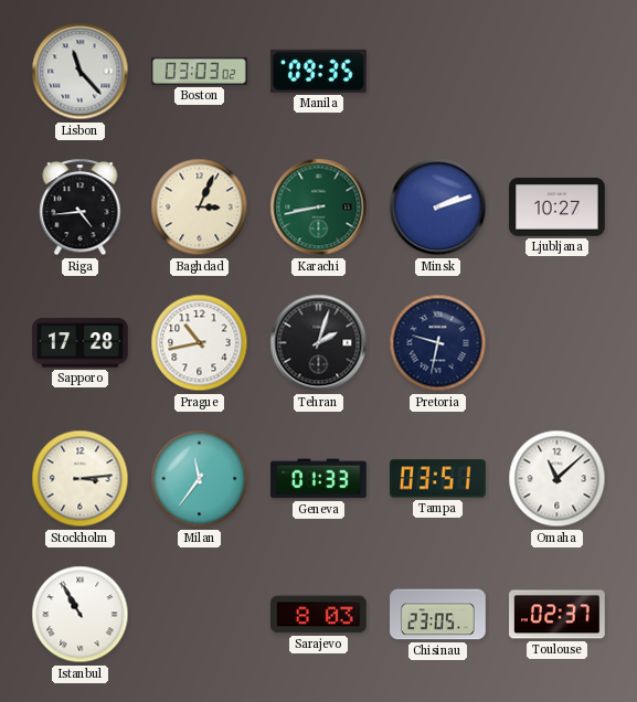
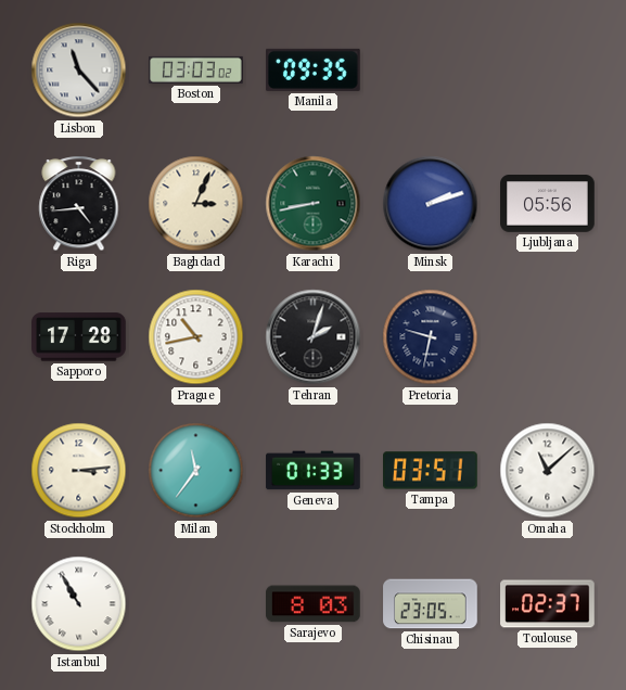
Ljubljana: 10:27 -> 05:56 (548, 204)
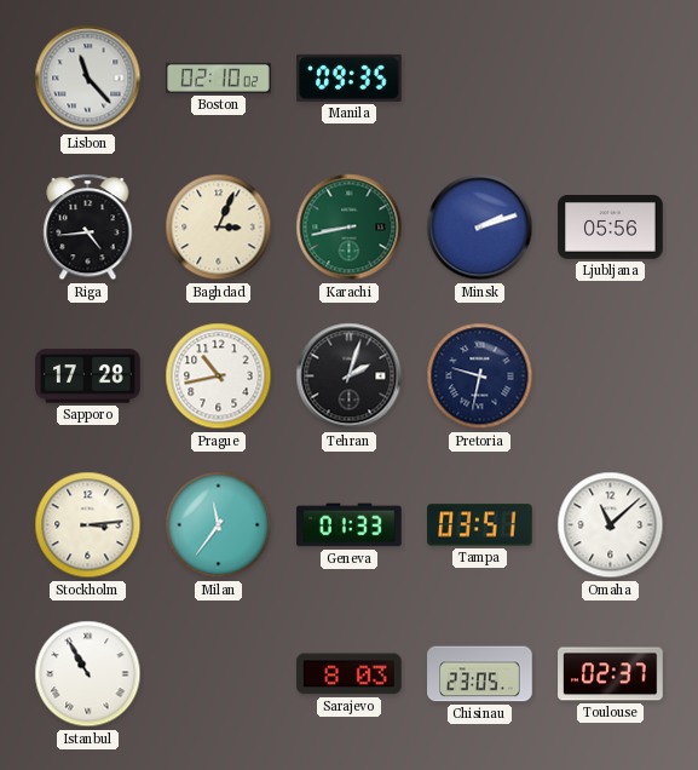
Boston: 03:03 -> 02:10 (219, 77)
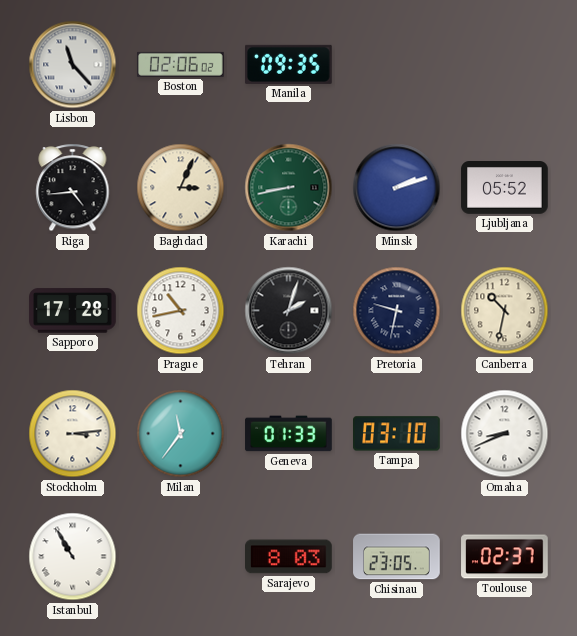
Boston: 02:10 -> 02:06 (181, 64)
Ljubljana: 05:56 -> 05:52 (505, 188)
Canberra: none -> 10:32 (505, 311)
Tampa: 03:51 -> 03:10 (397, 434)
Omaha: 11:08 -> 8:41 (505, 434)
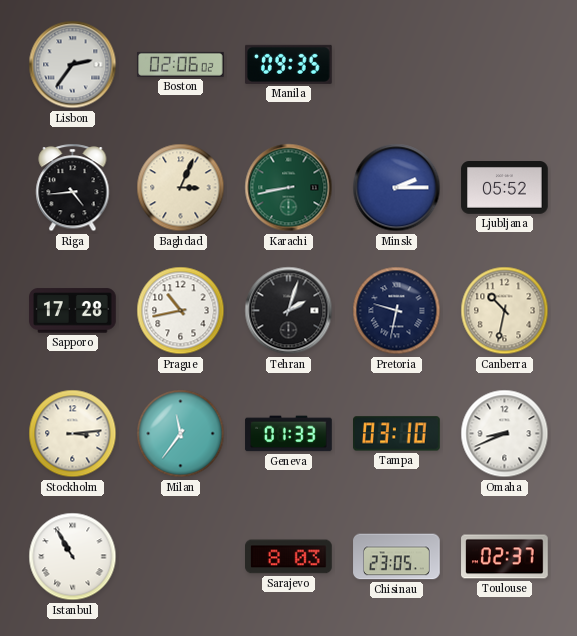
Lisbon: 11:23 -> 2:36 (73, 65)
Minsk: 2:12 -> 2:15 (397, 188)
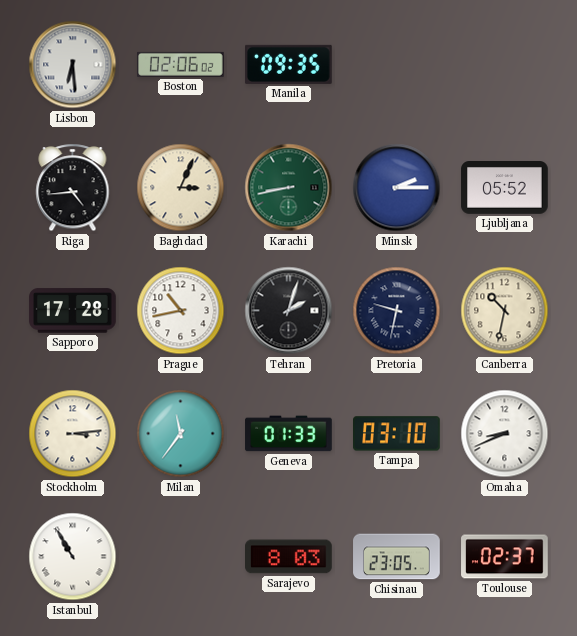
Lisbon: 2:36 -> 6:29 (73, 65)
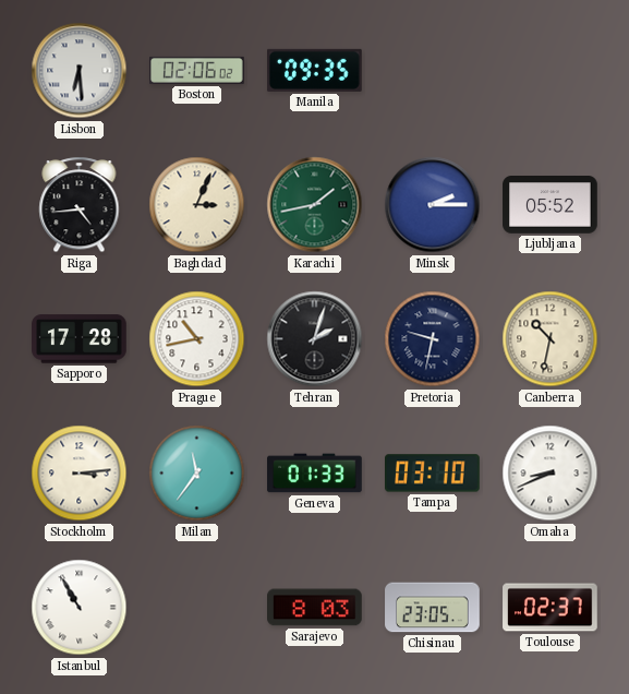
Karachi: 8:43 -> 1:43 (315, 205)
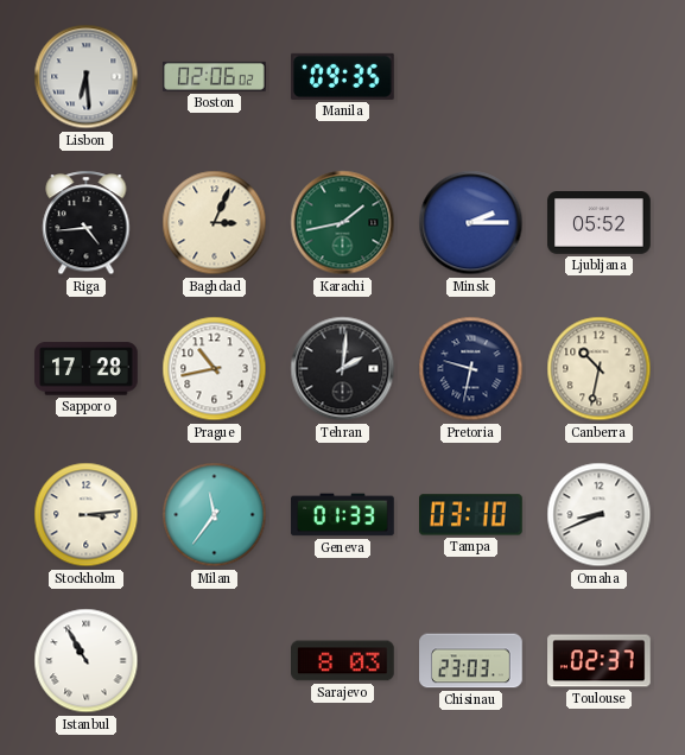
Tehran: 2:03 -> 2:01 (343, 369)
Chisinau: 23:05 -> 23:03 (471, 661)
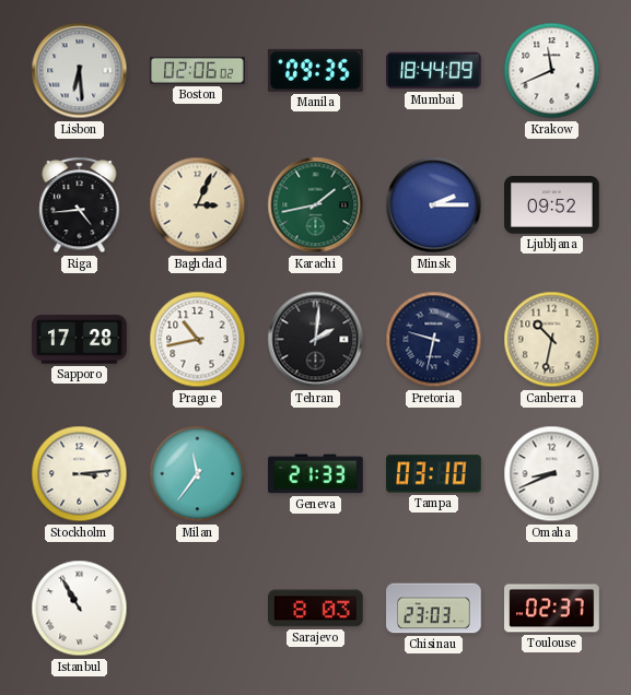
Mumbai: none -> 18:44 (434, 71)
Krakow: none -> 11:41 (552, 71)
Ljubljana: 05:52 -> 09:52 (552, 205)
Geneva: 01:33 -> 21:33 (316, 474)
